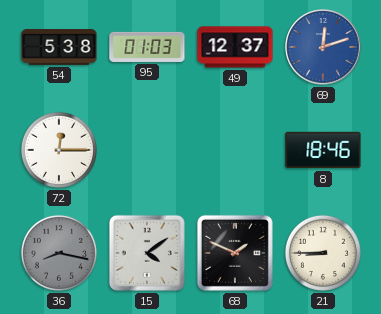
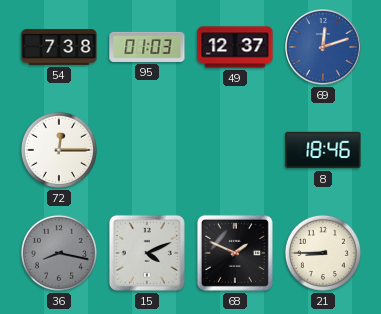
54: 5:38 -> 7:38 (59, 47)
15: 4:09 -> 4:11 (147, 253)
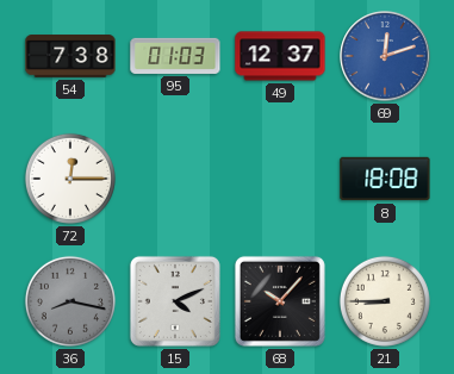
8: 18:46 -> 18:08 (385, 179)
68: 1:49 -> 10:07 (280, 301)
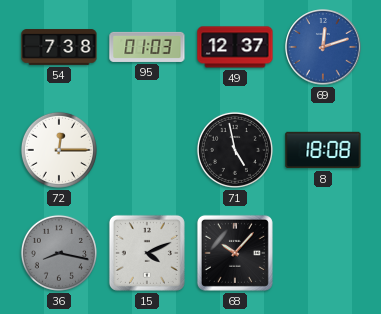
71: none -> 4:58 (235, 150)
21: 8:45 -> none (385, 301)
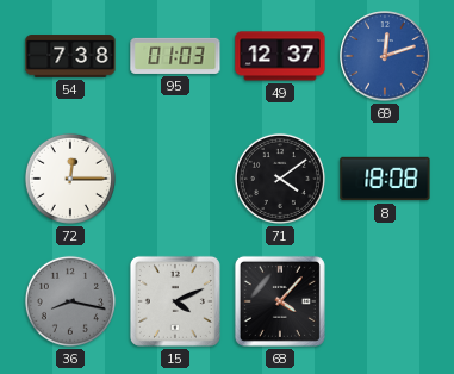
71: 4:58 -> 4:09 (280, 179)
68: 10:07 -> 4:07 (280, 301)
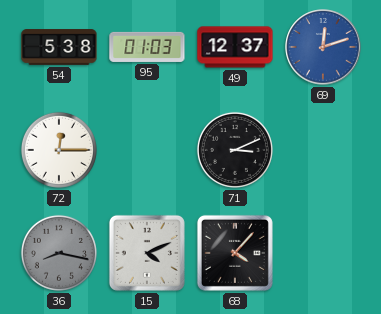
54: 7:38 -> 5:38 (59, 47)
71: 4:09 -> 3:11 (235, 150)
8: 18:08 -> none (385, 179)
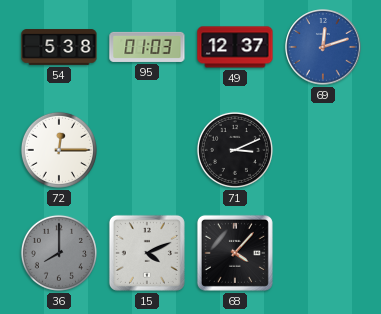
36: 8:17 -> 8:00 (59, 253)
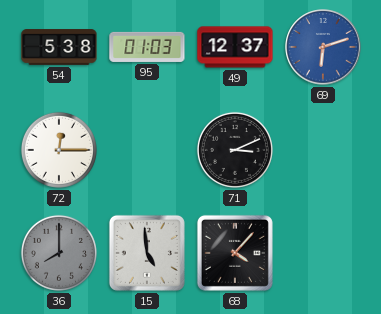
69: 12:12 -> 6:12 (323, 47)
15: 4:11 -> 4:59 (147, 253)
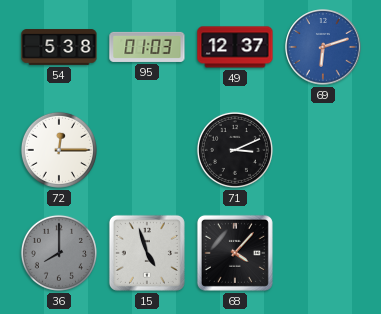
15: 4:59 -> 4:57 (147, 253)
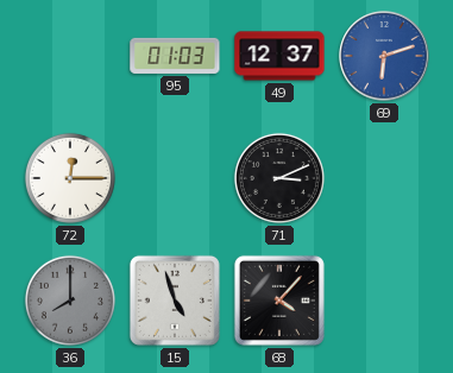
54: 5:38 -> none (59, 47)
